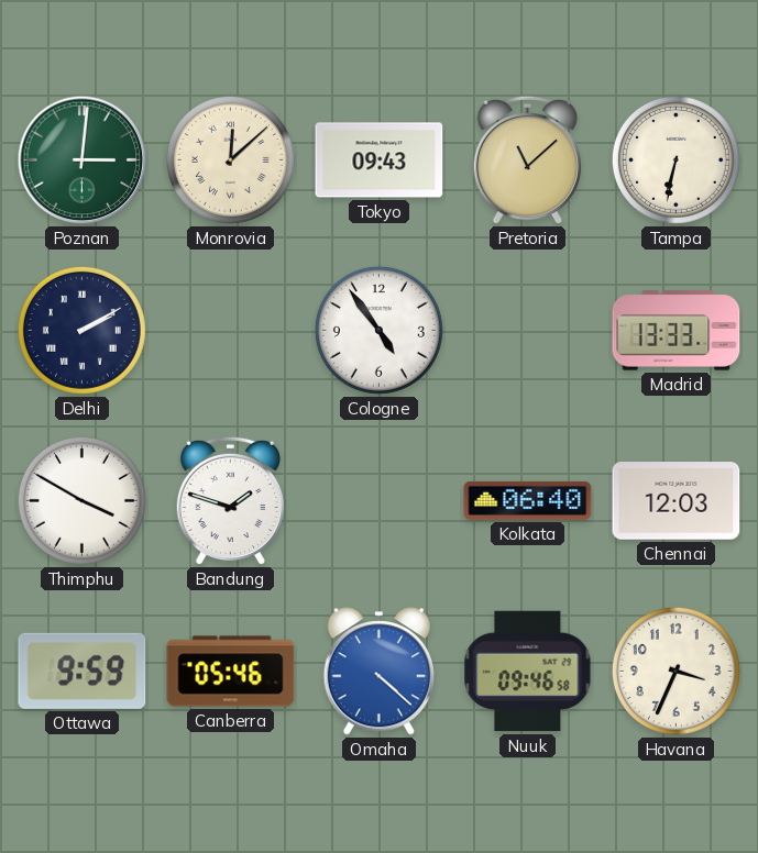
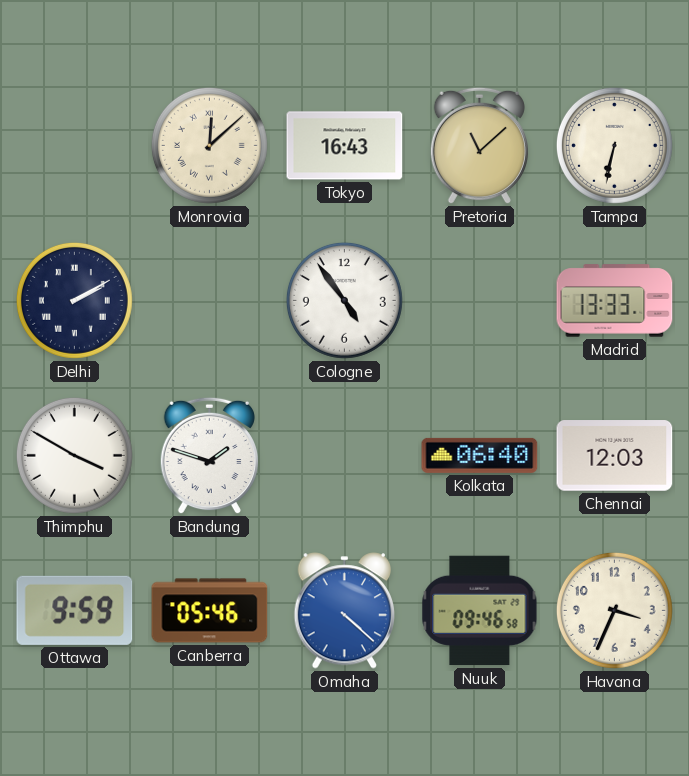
Poznan: 3:01 -> none (83, 160)
Tokyo: 09:43 -> 16:43 (345, 146)
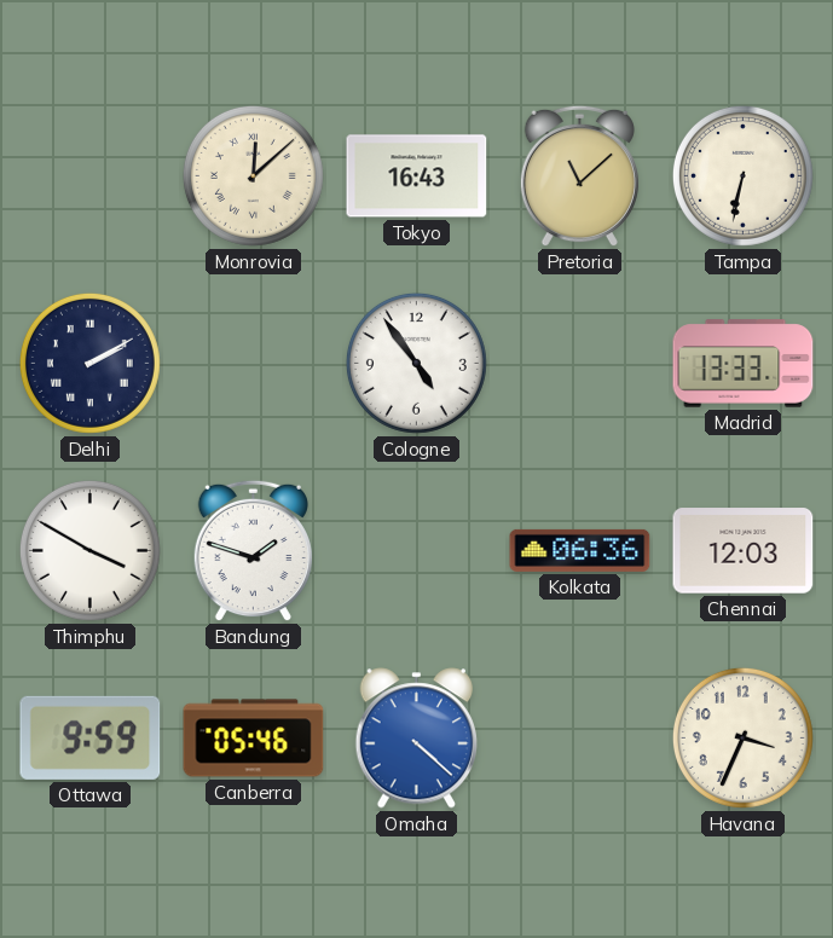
Kolkata: 06:40 -> 06:36 (580, 550)
Nuuk: 09:46 -> none (480, 611)
